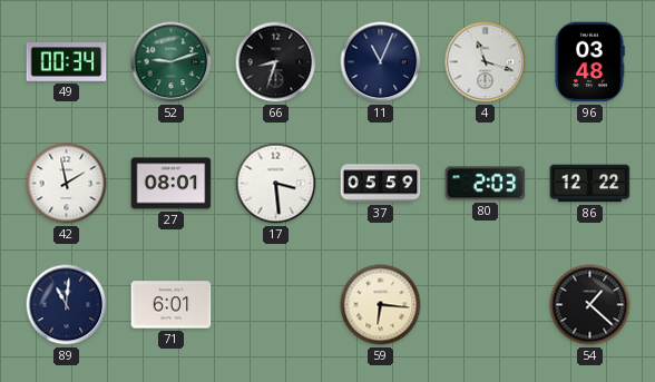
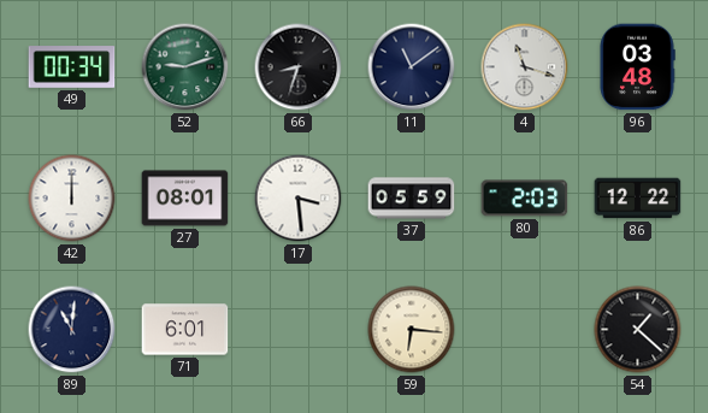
11: 11:04 -> 11:09 (412, 67)
42: 1:58 -> 12:00 (72, 199)
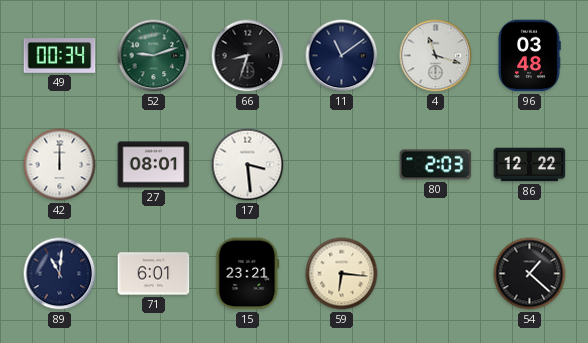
37: 05:59 -> none (412, 199)
15: none -> 23:21 (248, 274)
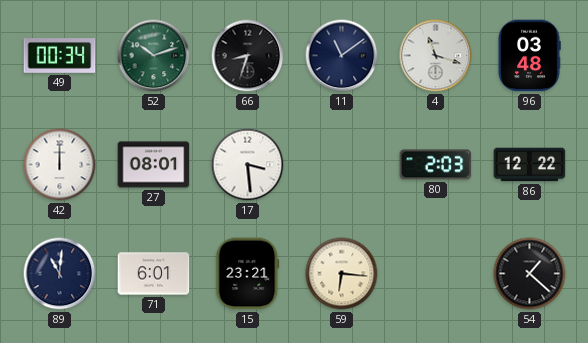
52: 9:12 -> 10:12 (154, 56)
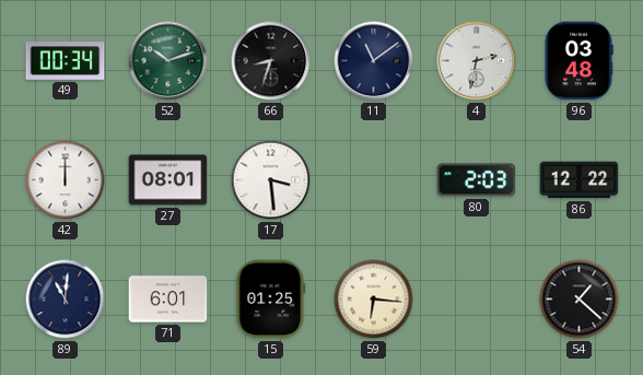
4: 11:18 -> 2:32 (477, 61)
15: 23:21 -> 01:25 (271, 300)
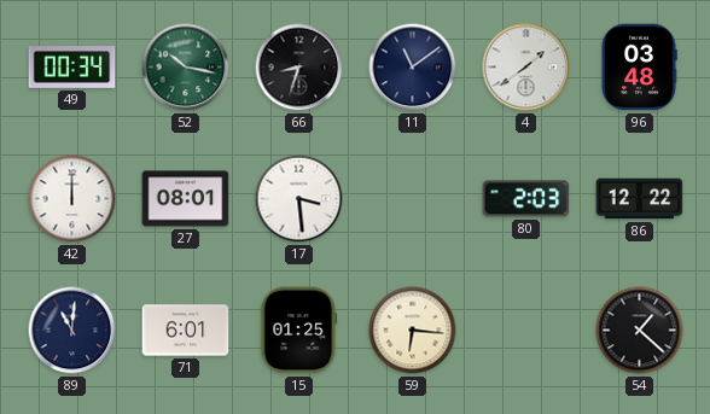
52: 10:12 -> 10:17 (186, 68)
4: 2:32 -> 1:39 (526, 68)
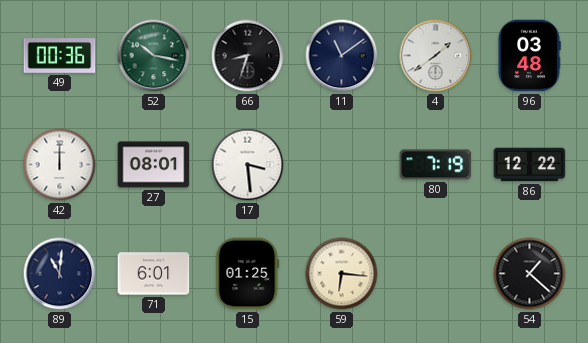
49: 00:34 -> 00:36 (60, 56)
80: 2:03 -> 7:19 (436, 165)
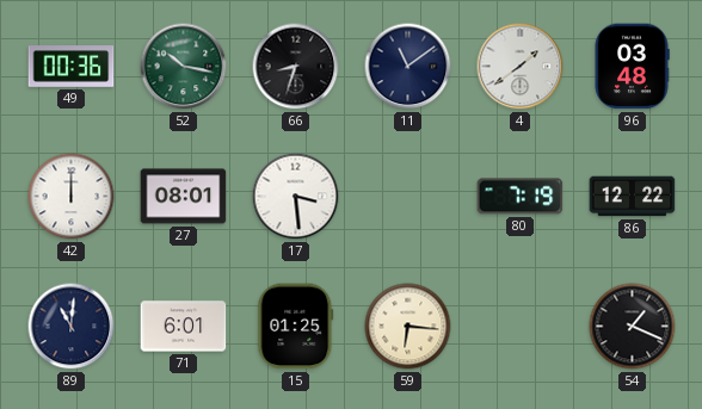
54: 1:22 -> 1:19 (633, 327)
